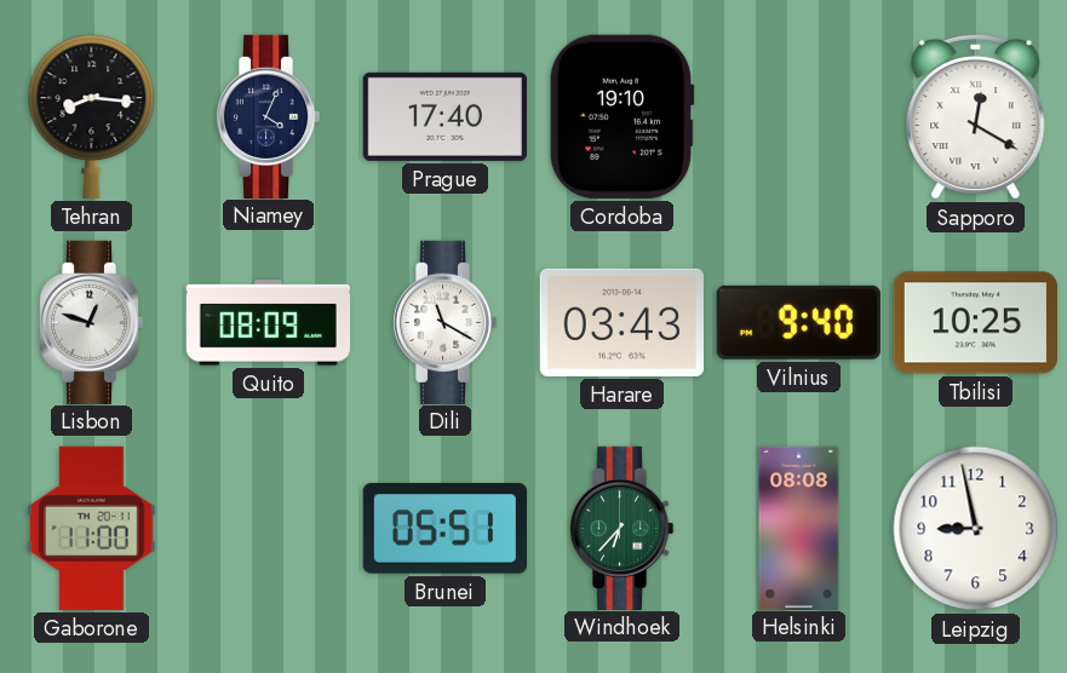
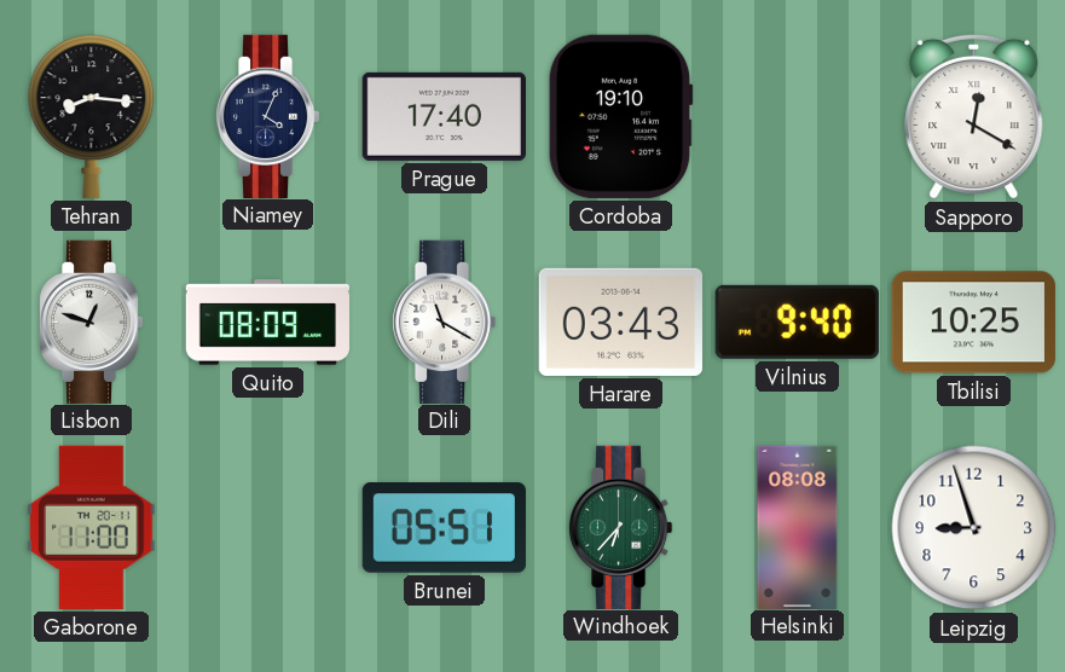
Leipzig: 8:58 -> 8:57 (974, 528)
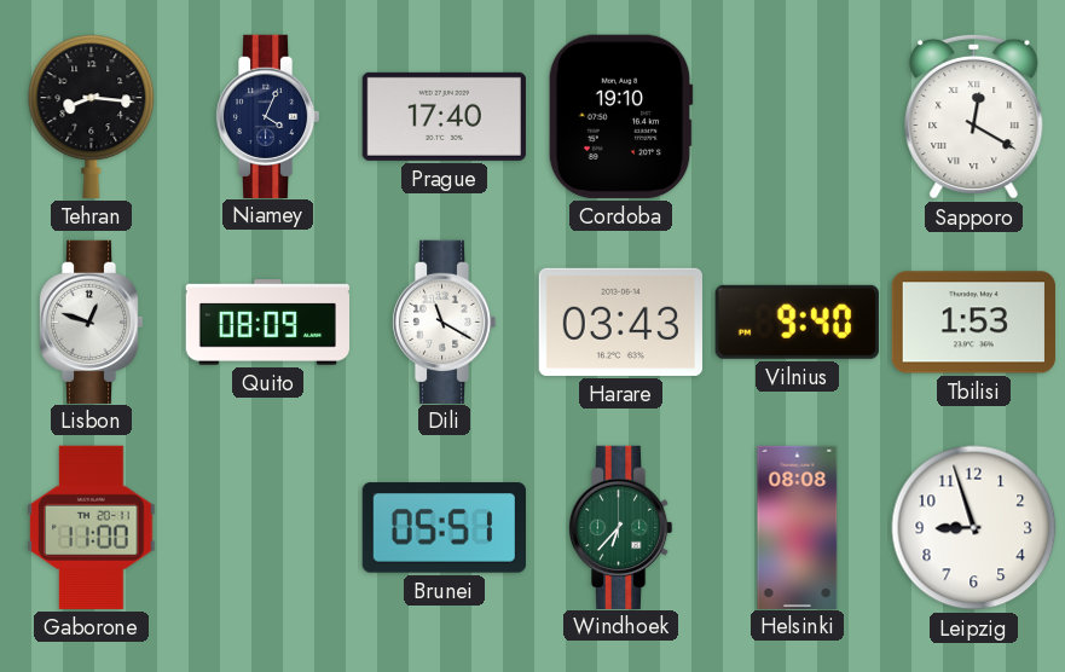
Tbilisi: 10:25 -> 1:53 (973, 323)
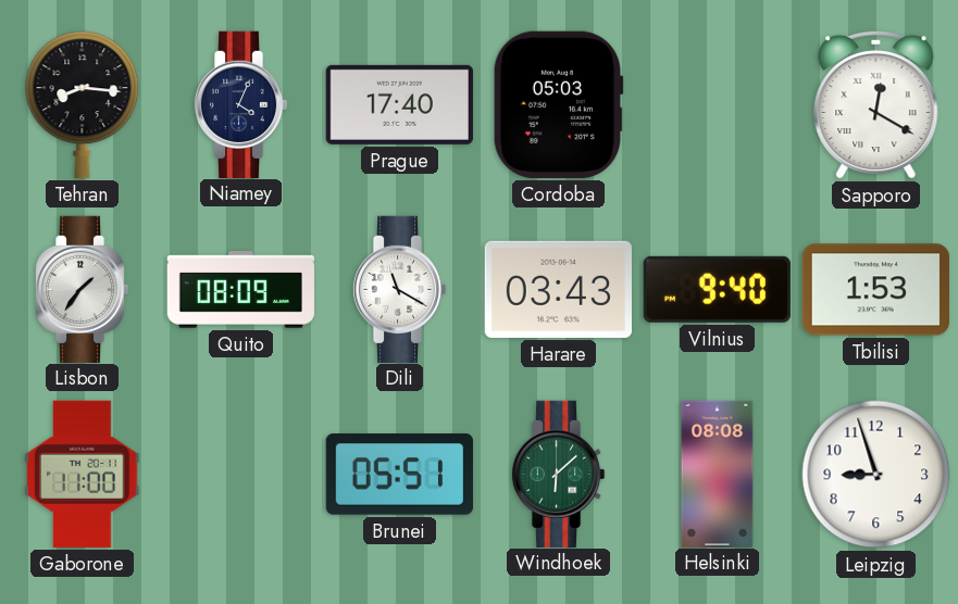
Cordoba: 19:10 -> 05:03 (558, 104)
Lisbon: 12:48 -> 1:36 (82, 289)
Windhoek: 6:37 -> 6:08 (558, 474)
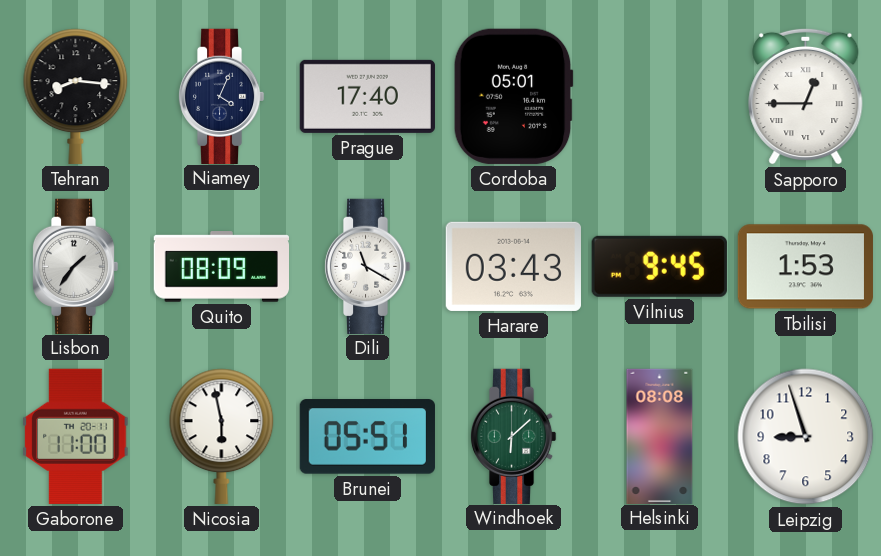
Cordoba: 05:03 -> 05:01 (513, 96)
Sapporo: 12:20 -> 12:45 (806, 96)
Vilnius: 9:40 -> 9:45 (659, 266)
Nicosia: none -> 5:58 (222, 436)
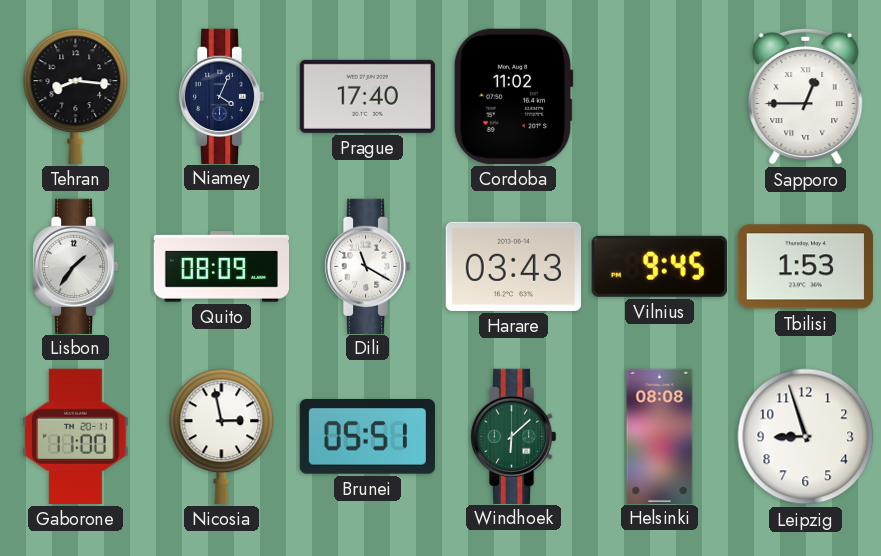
Cordoba: 05:01 -> 11:02 (513, 96)
Nicosia: 5:58 -> 2:58 (222, 436)
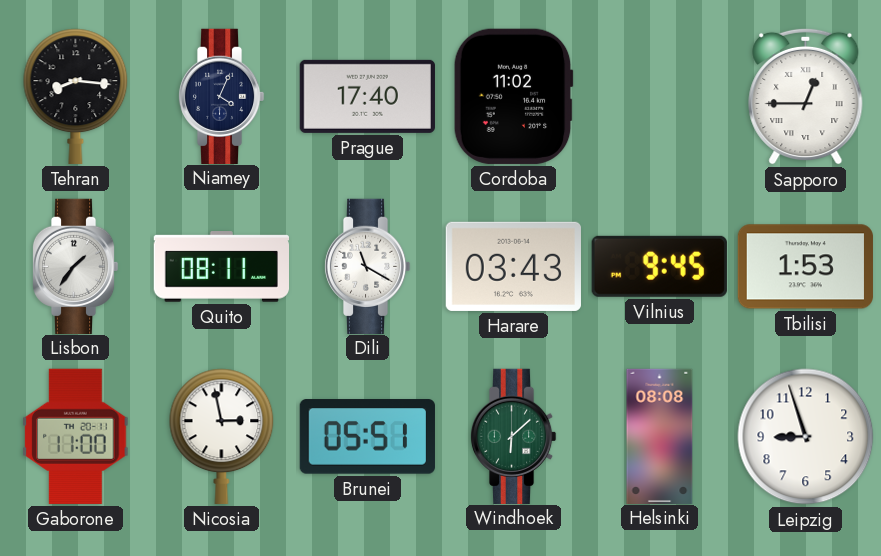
Quito: 08:09 -> 08:11 (221, 267)
